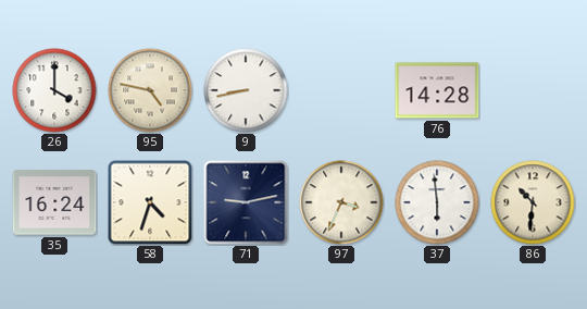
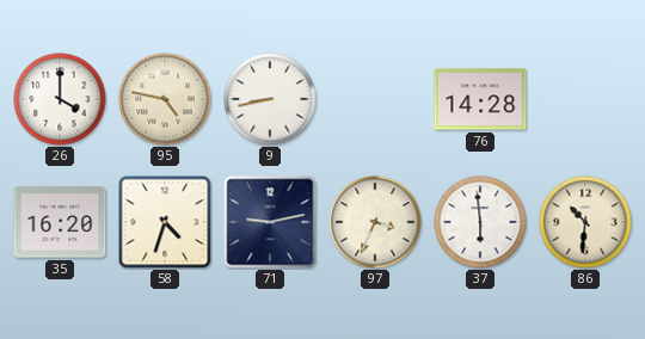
35: 16:24 -> 16:20 (60, 222)
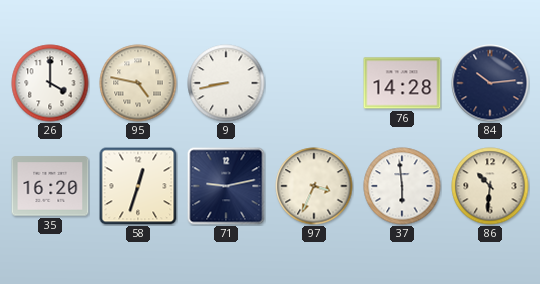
84: none -> 10:14 (490, 83)
58: 4:33 -> 12:33 (138, 186)
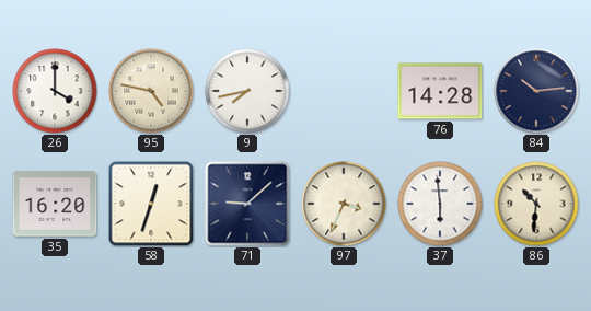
9: 8:43 -> 7:43 (247, 91)
71: 9:13 -> 9:08 (247, 204)
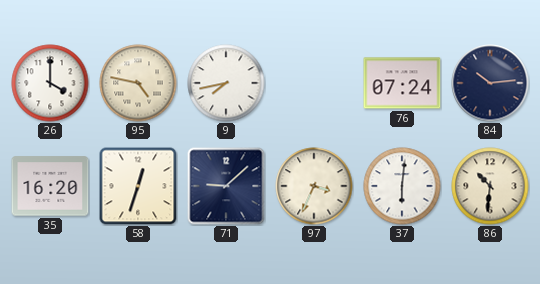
76: 14:28 -> 07:24 (402, 83)
37: 5:59 -> 6:01 (402, 186)
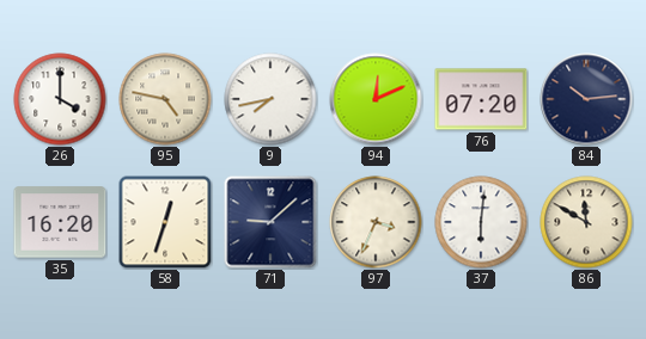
94: none -> 12:11 (376, 99)
76: 07:24 -> 07:20 (481, 99)
86: 10:31 -> 11:50 (586, 222)
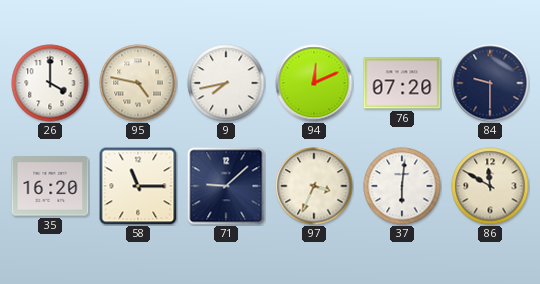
84: 10:14 -> 9:30 (490, 83)
58: 12:33 -> 11:15 (138, 186)
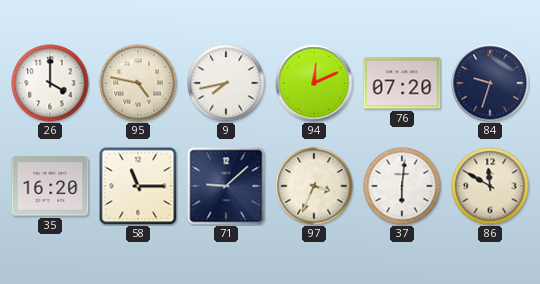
84: 9:30 -> 9:33 (490, 83)
